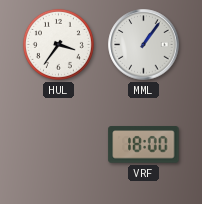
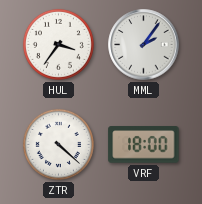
MML: 1:06 -> 2:06 (144, 45)
ZTR: none -> 4:22 (58, 144)
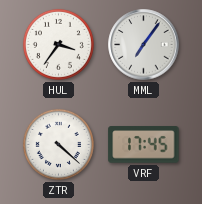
MML: 2:06 -> 7:06 (144, 45)
VRF: 18:00 -> 17:45 (144, 145)
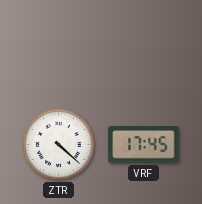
HUL: 3:36 -> none (58, 44)
MML: 7:06 -> none (144, 45)
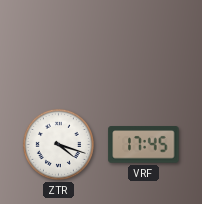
ZTR: 4:22 -> 4:18 (58, 144)
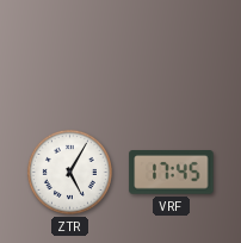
ZTR: 4:18 -> 5:05 (69, 172)
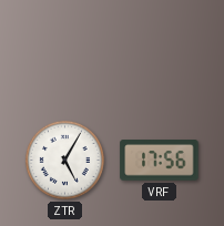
VRF: 17:45 -> 17:56 (160, 161)
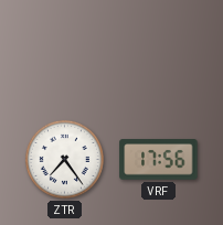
ZTR: 5:05 -> 7:24 (64, 159)
